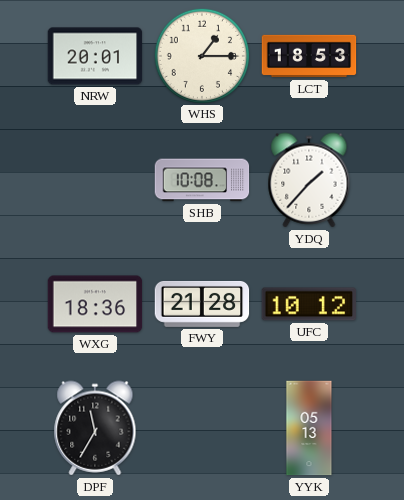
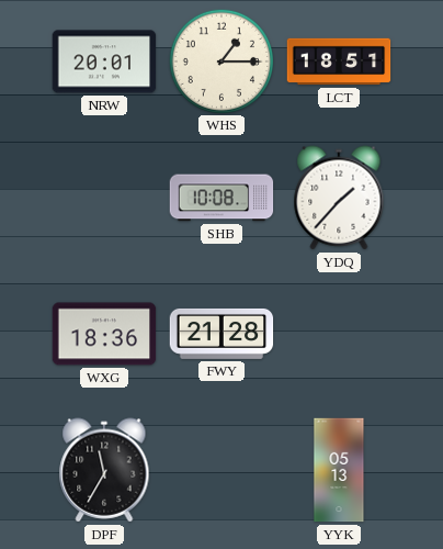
LCT: 18:53 -> 18:51 (339, 61)
UFC: 10:12 -> none (309, 304)
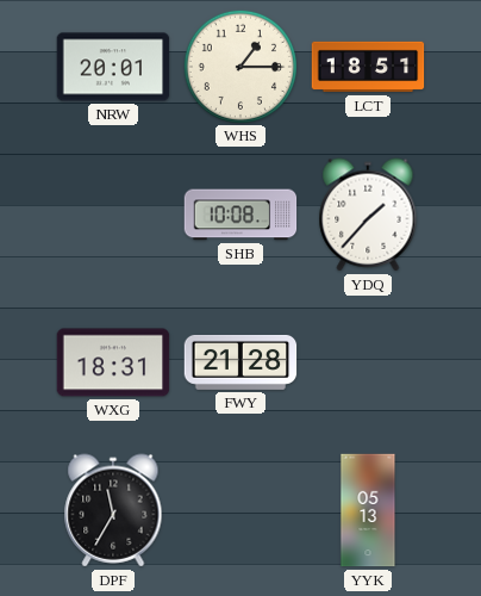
WXG: 18:36 -> 18:31 (113, 362)
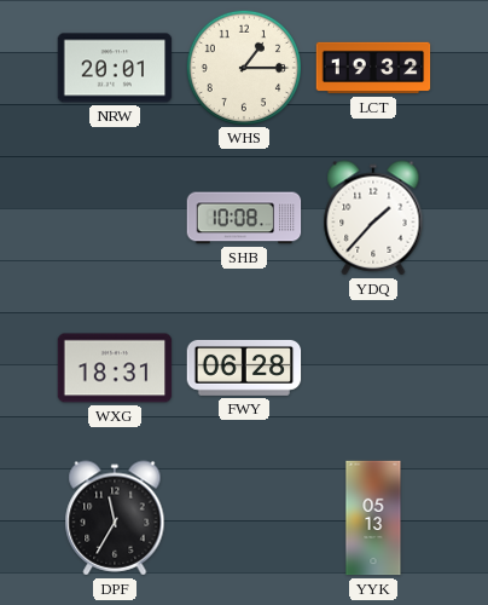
LCT: 18:51 -> 19:32 (373, 68)
FWY: 21:28 -> 06:28 (244, 368)
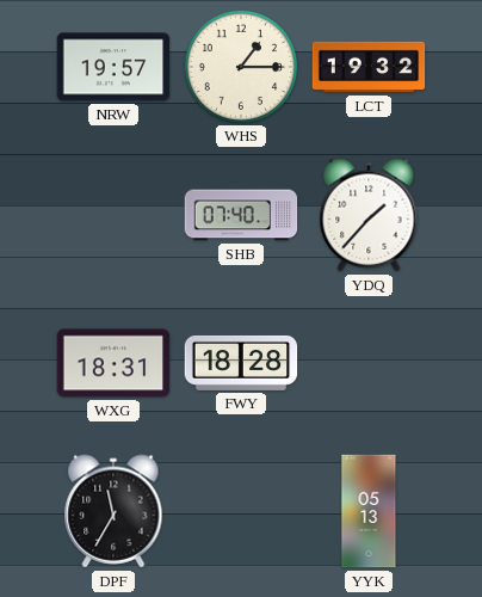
NRW: 20:01 -> 19:57 (113, 67)
SHB: 10:08 -> 07:40 (241, 215)
FWY: 06:28 -> 18:28 (241, 363)
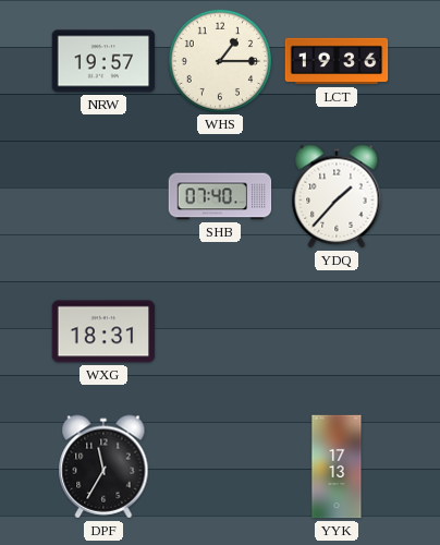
LCT: 19:32 -> 19:36 (337, 61)
FWY: 18:28 -> none (241, 363)
YYK: 05:13 -> 17:13 (337, 467)
